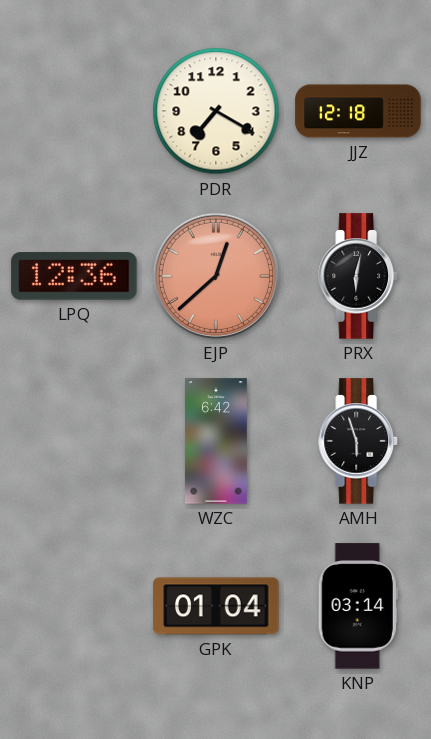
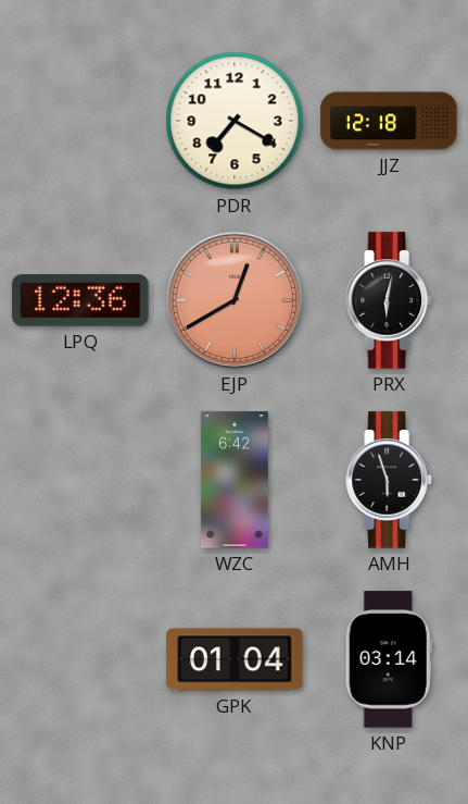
EJP: 12:38 -> 12:40 (235, 300)
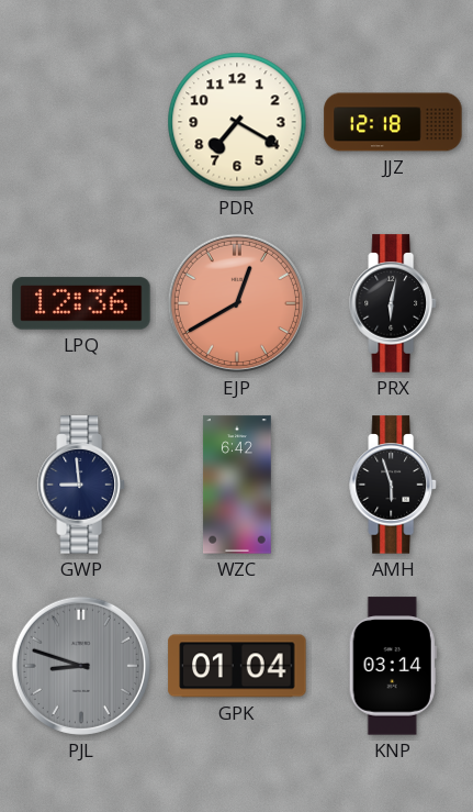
GWP: none -> 8:59 (81, 485)
PJL: none -> 8:48 (81, 666)
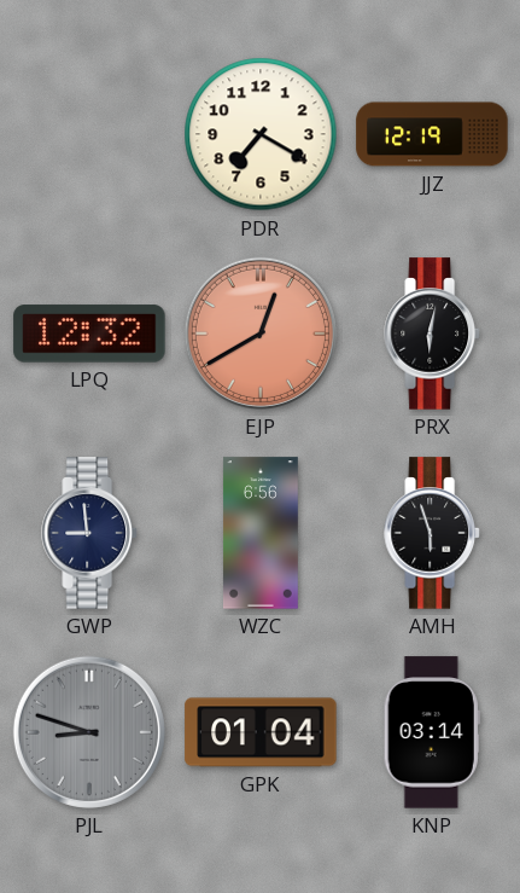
JJZ: 12:18 -> 12:19 (432, 134)
LPQ: 12:36 -> 12:32 (89, 334)
WZC: 6:42 -> 6:56 (261, 533)
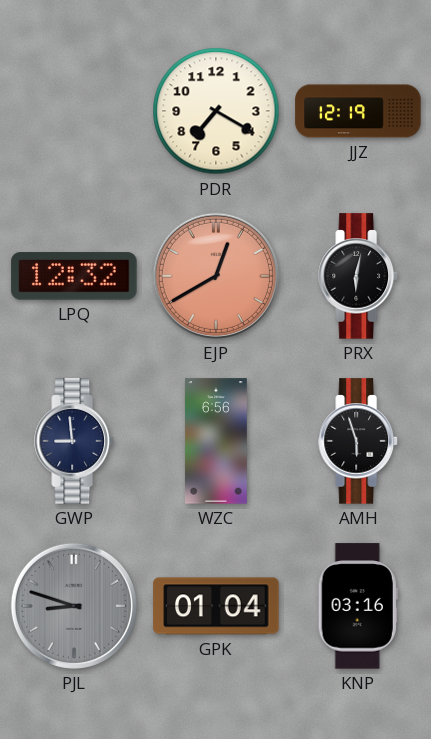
KNP: 03:14 -> 03:16 (358, 606)
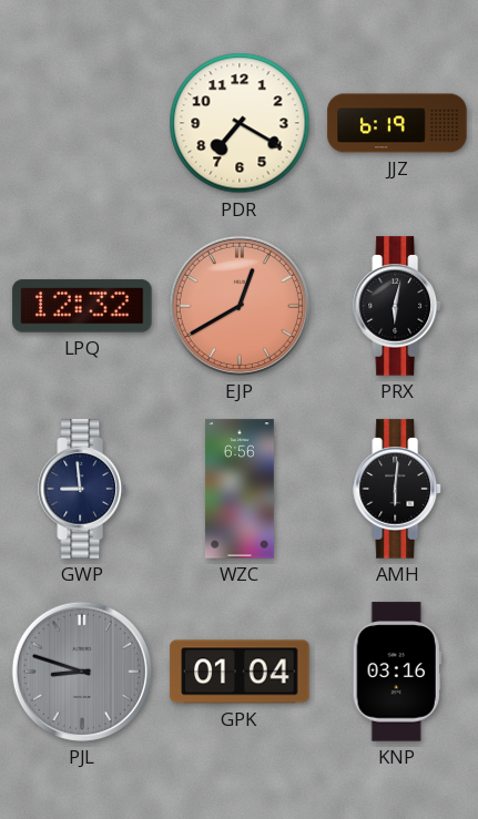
JJZ: 12:19 -> 6:19 (397, 123)
AMH: 5:57 -> 6:01 (397, 489)
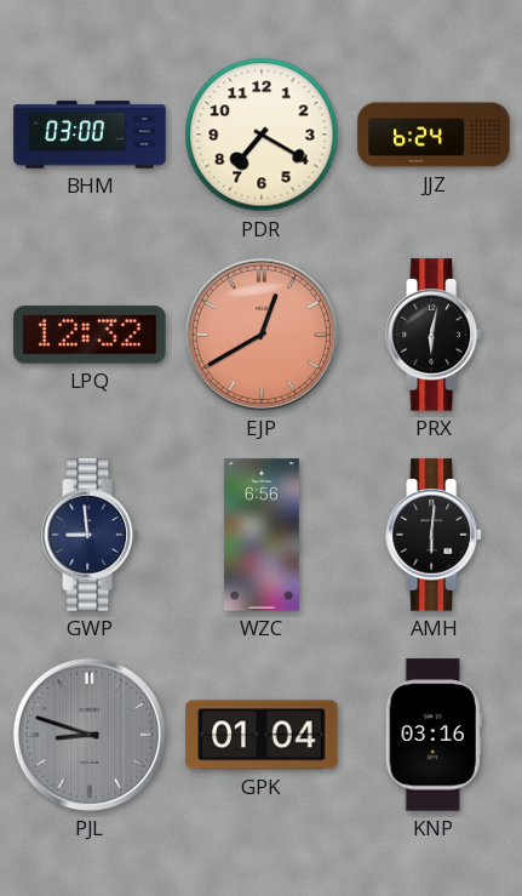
BHM: none -> 03:00 (90, 135)
JJZ: 6:19 -> 6:24 (434, 135)
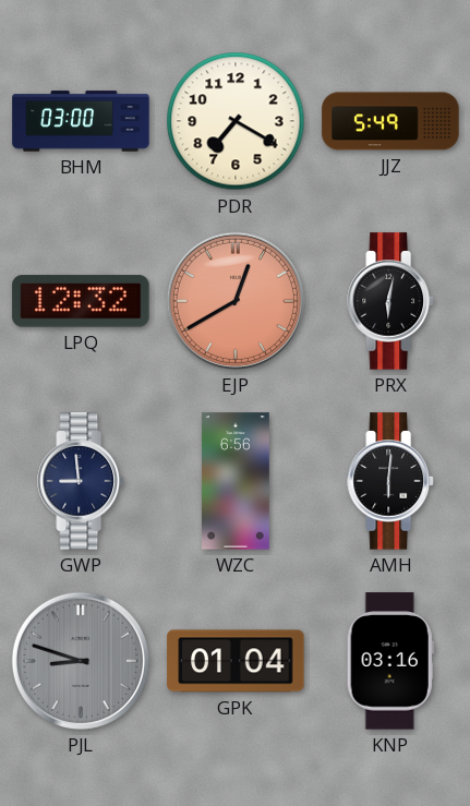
JJZ: 6:24 -> 5:49 (390, 121)
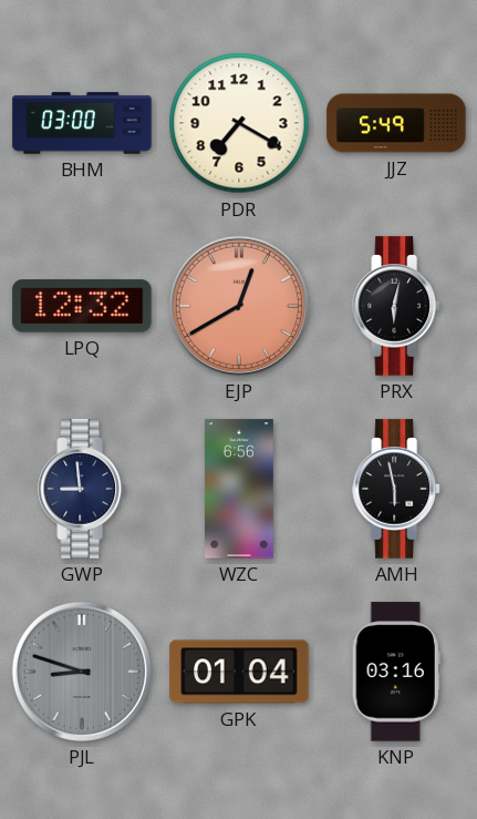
AMH: 6:01 -> 5:58 (396, 489)
